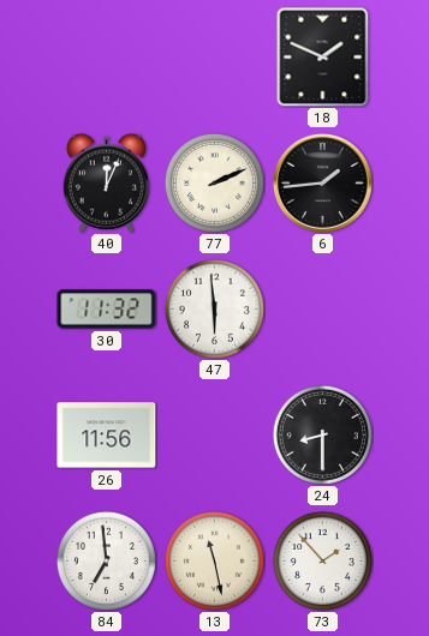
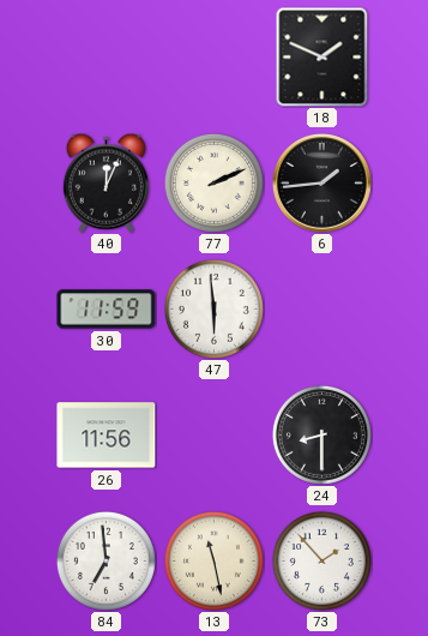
30: 11:32 -> 11:59 (107, 310)
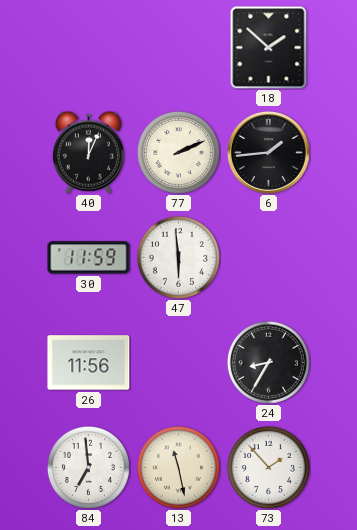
18: 1:49 -> 1:52 (269, 47)
24: 8:30 -> 8:35 (268, 362)
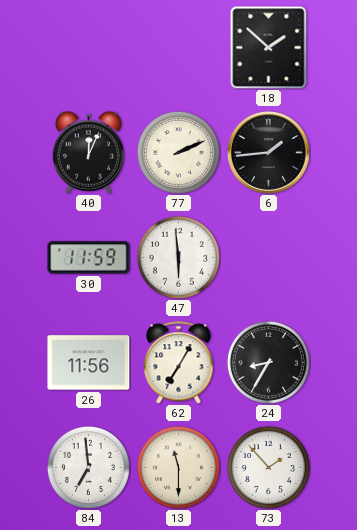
62: none -> 7:05 (179, 363)
13: 11:28 -> 11:30 (178, 467)
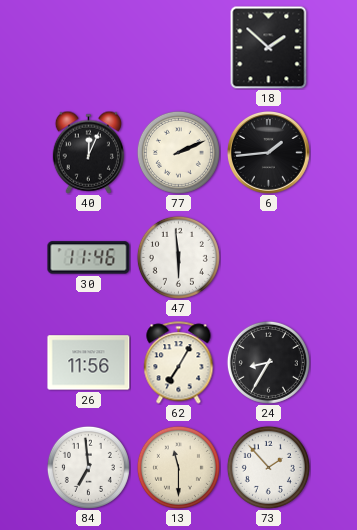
30: 11:59 -> 11:46 (89, 258)
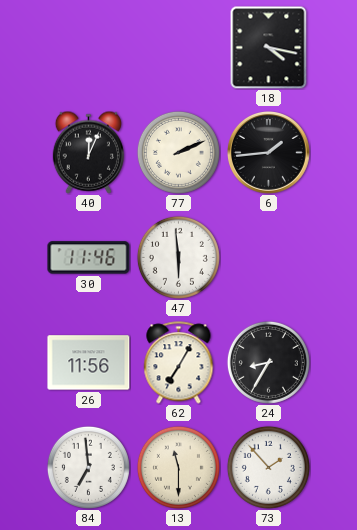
18: 1:52 -> 4:17 (269, 47)
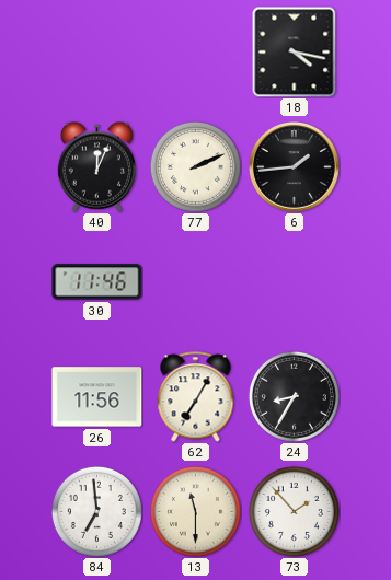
47: 5:59 -> none (178, 257)
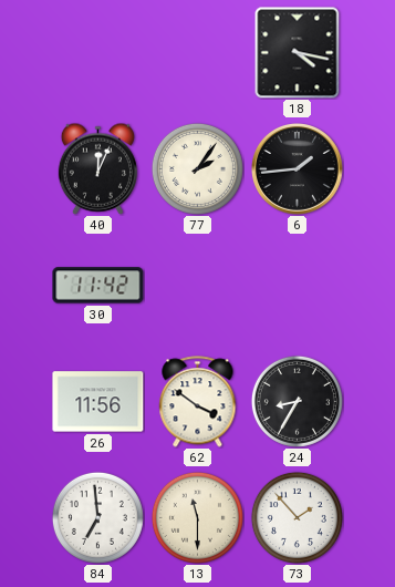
77: 2:11 -> 2:06 (197, 168)
30: 11:46 -> 11:42 (98, 286)
62: 7:05 -> 3:51 (198, 402)
